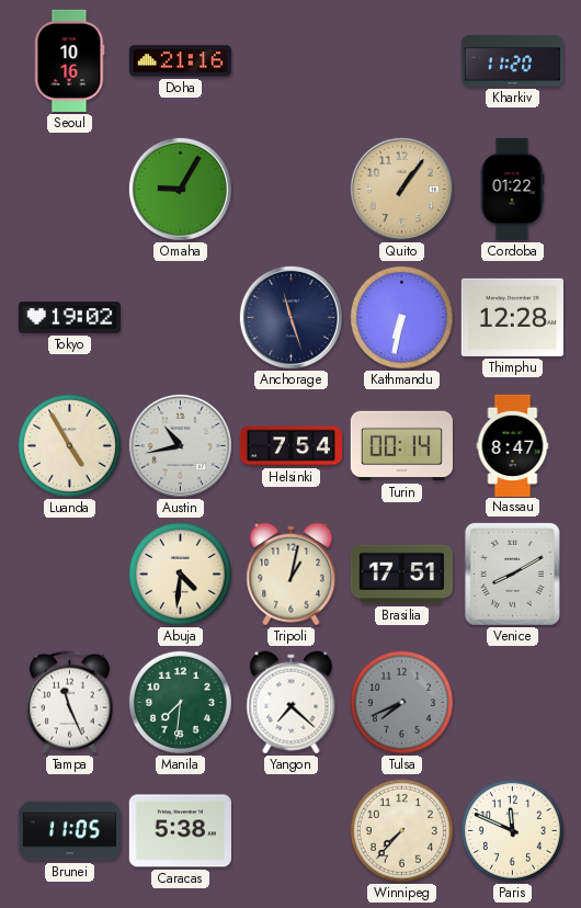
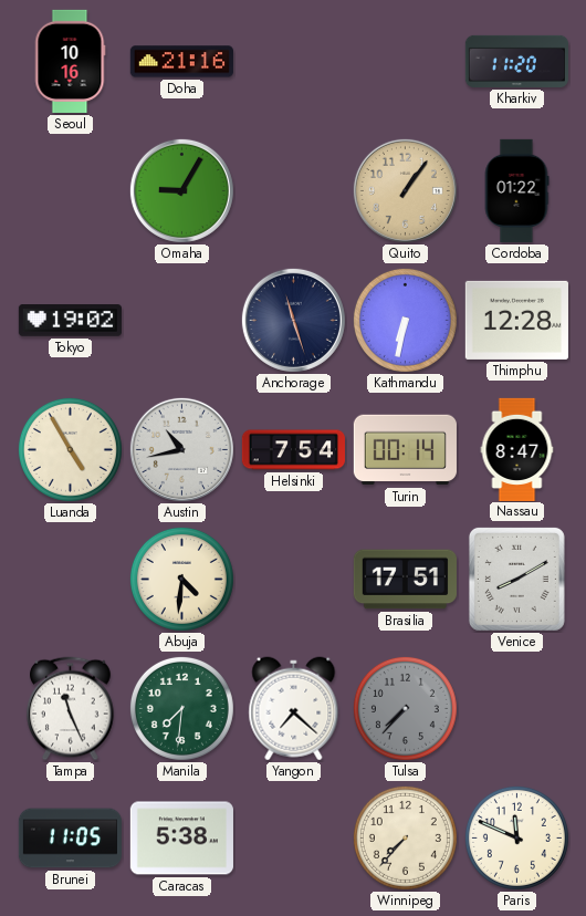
Tripoli: 1:02 -> none (292, 575)
Tulsa: 7:41 -> 7:37 (405, 708)
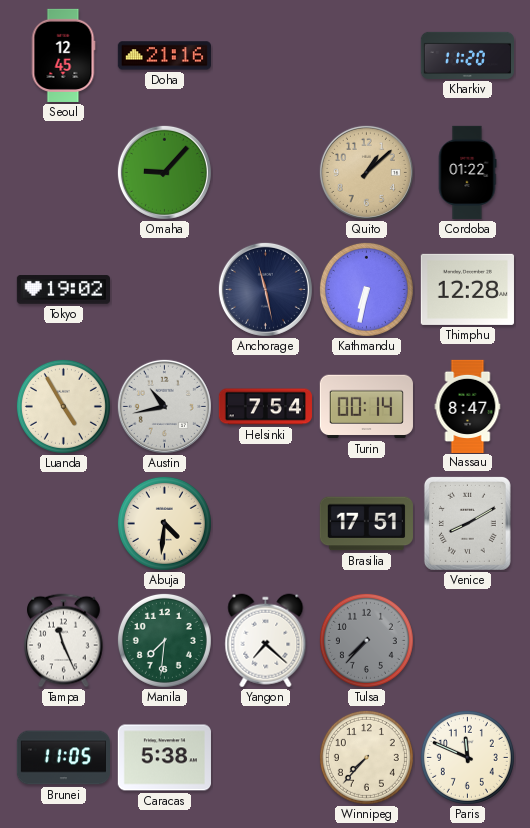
Seoul: 10:16 -> 12:45 (63, 55)
Omaha: 9:05 -> 9:07 (164, 172)
Quito: 1:06 -> 1:08 (366, 172)
Anchorage: 11:27 -> 11:28 (265, 289)
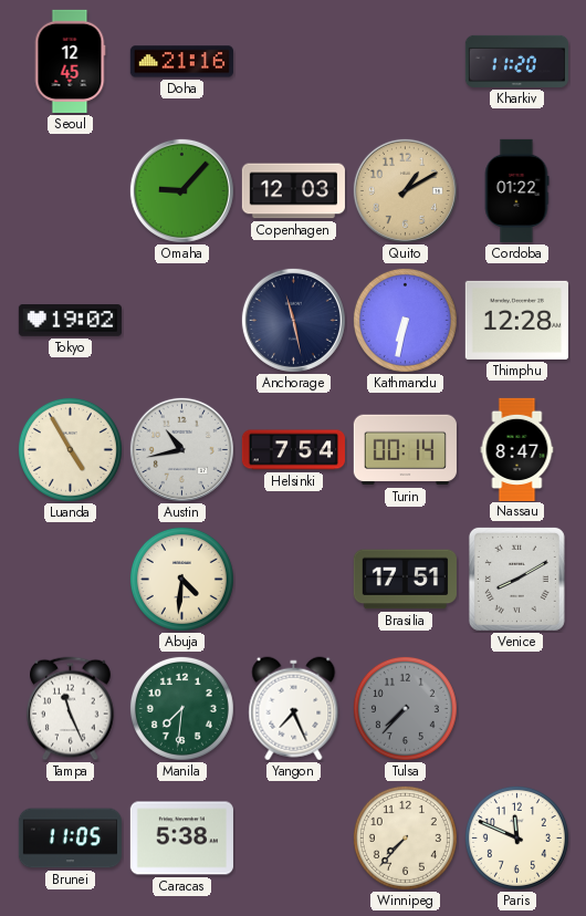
Copenhagen: none -> 12:03 (293, 191)
Quito: 1:08 -> 1:10 (405, 190)
Yangon: 7:22 -> 7:26 (294, 709)
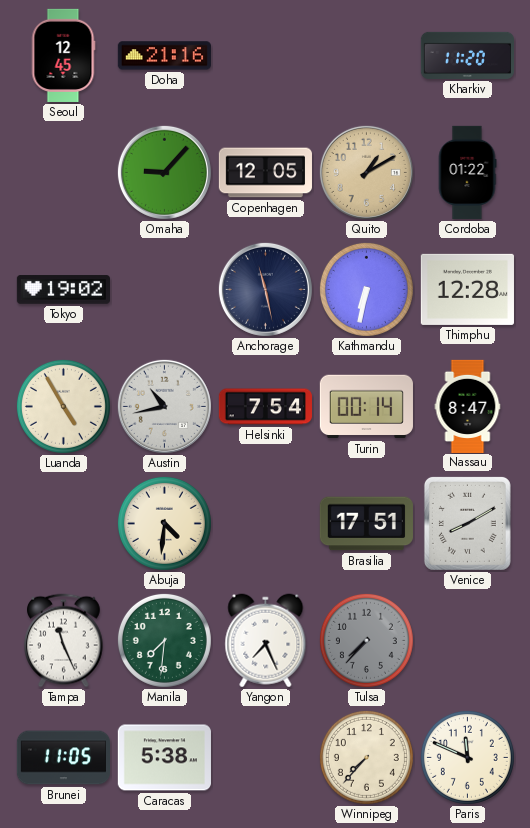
Copenhagen: 12:03 -> 12:05 (265, 173)
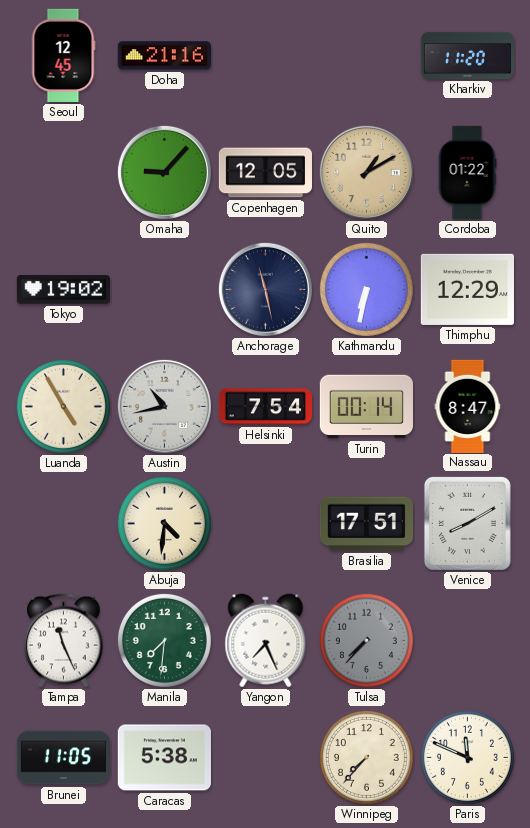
Thimphu: 12:28 -> 12:29 (467, 289)
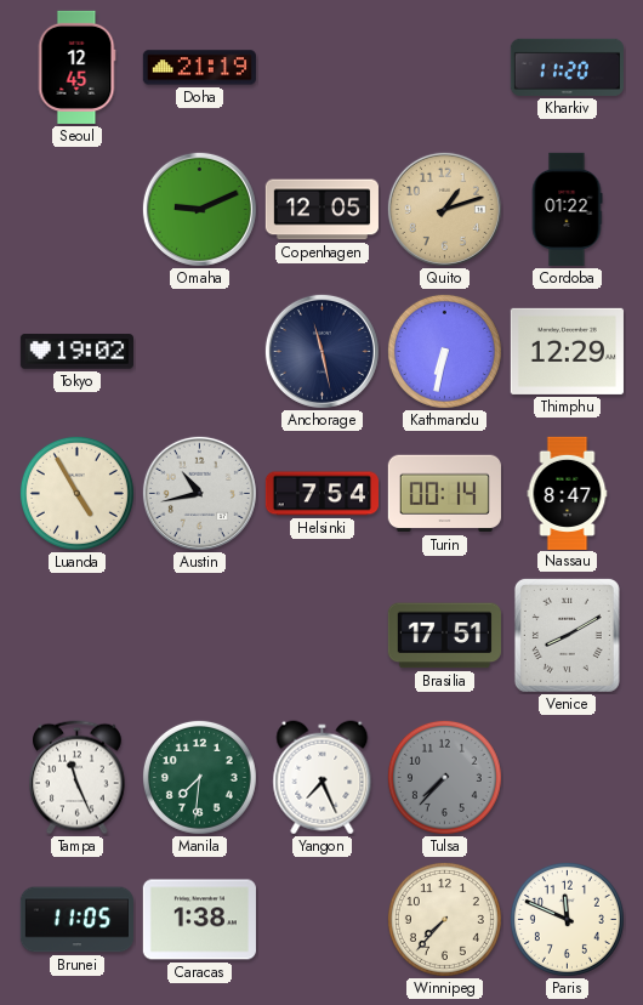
Doha: 21:16 -> 21:19 (199, 68)
Omaha: 9:07 -> 9:11 (199, 209)
Quito: 1:10 -> 1:12 (444, 209)
Abuja: 4:31 -> none (164, 523)
Caracas: 5:38 -> 1:38 (199, 920)
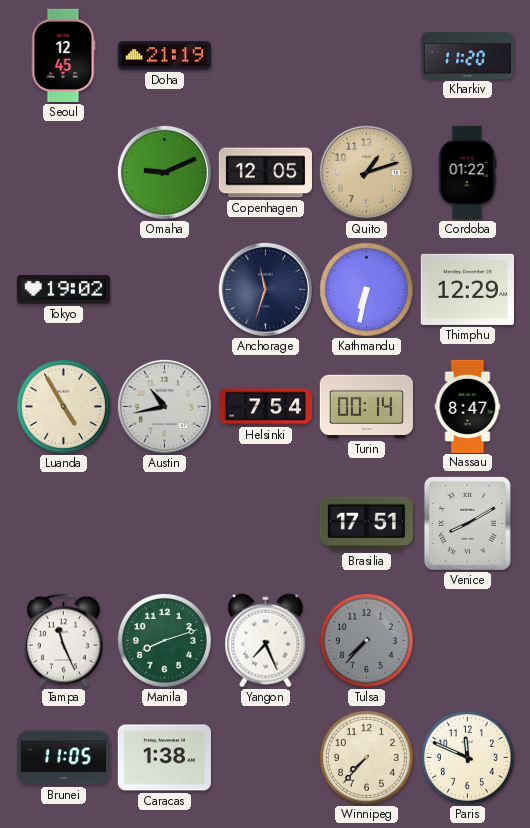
Anchorage: 11:28 -> 11:33 (265, 289)
Manila: 7:31 -> 8:12 (164, 640)
